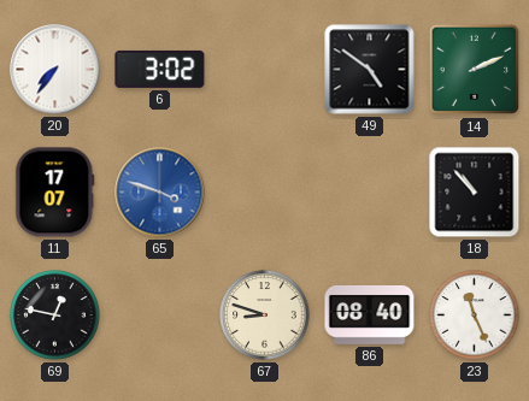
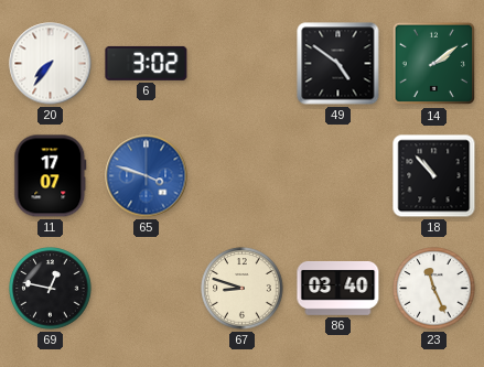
14: 2:11 -> 2:09 (434, 64)
86: 08:40 -> 03:40 (338, 288)
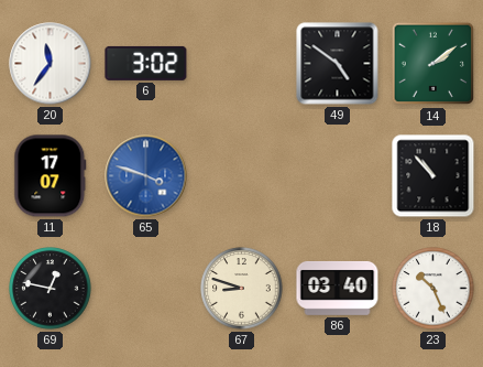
20: 7:36 -> 11:36 (51, 64)
23: 11:26 -> 10:26 (433, 289)
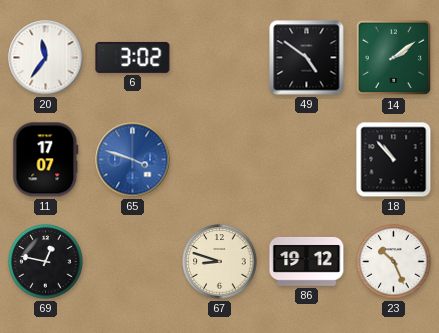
86: 03:40 -> 19:12 (307, 261)
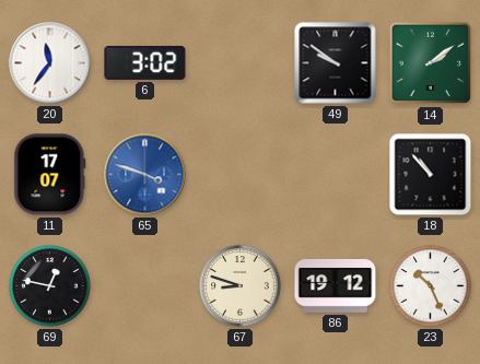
49: 4:51 -> 9:51 (336, 63)
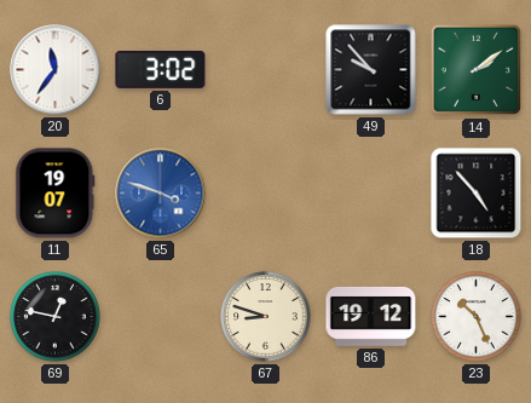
49: 9:51 -> 9:53 (371, 70)
11: 17:07 -> 19:07 (56, 194)
18: 10:53 -> 4:53 (477, 194)
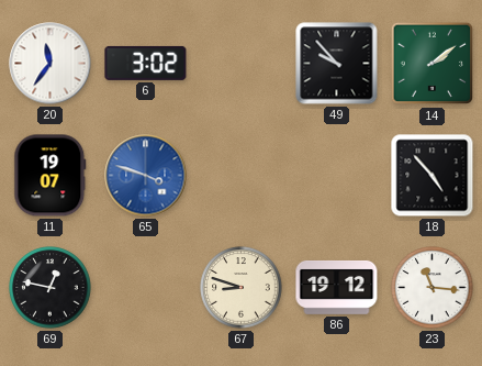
23: 10:26 -> 11:16 (433, 288)
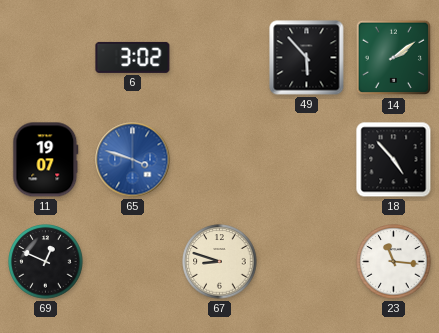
20: 11:36 -> none (51, 64)
49: 9:53 -> 5:53 (307, 58)
69: 12:47 -> 12:49 (46, 262)
86: 19:12 -> none (337, 287)
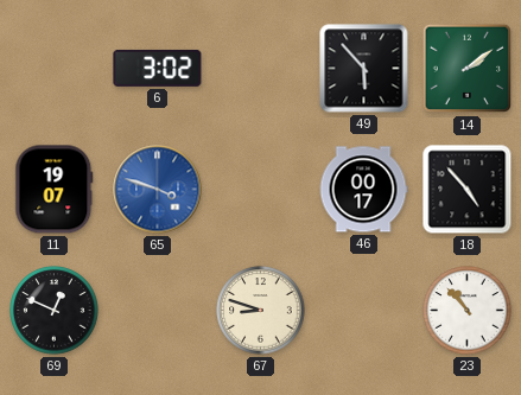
46: none -> 00:17 (363, 190)
23: 11:16 -> 10:53 (468, 311)
